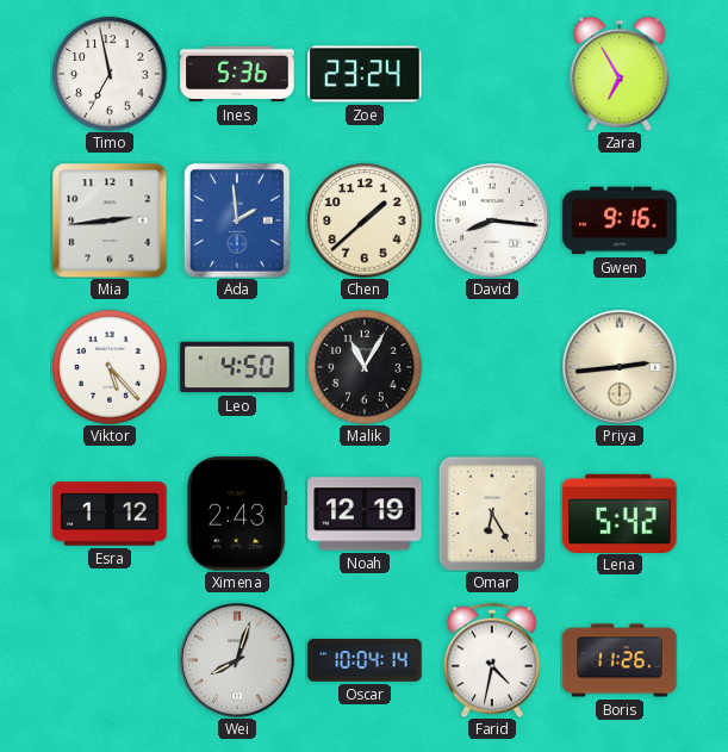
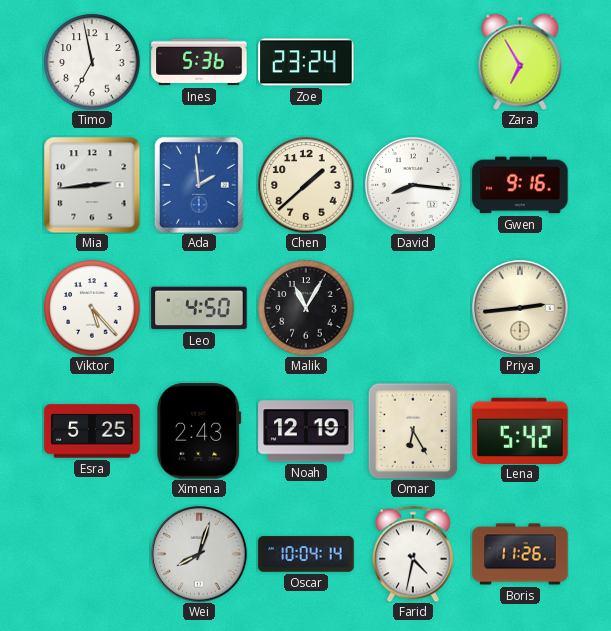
Esra: 1:12 -> 5:25 (92, 431)
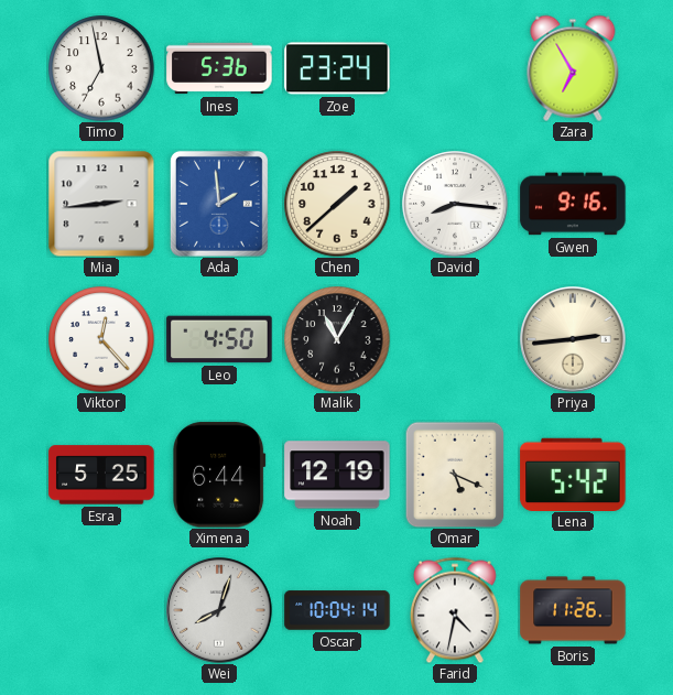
Viktor: 5:23 -> 12:23 (101, 339)
Ximena: 2:43 -> 6:44 (219, 475)
Omar: 6:25 -> 5:19 (455, 475)
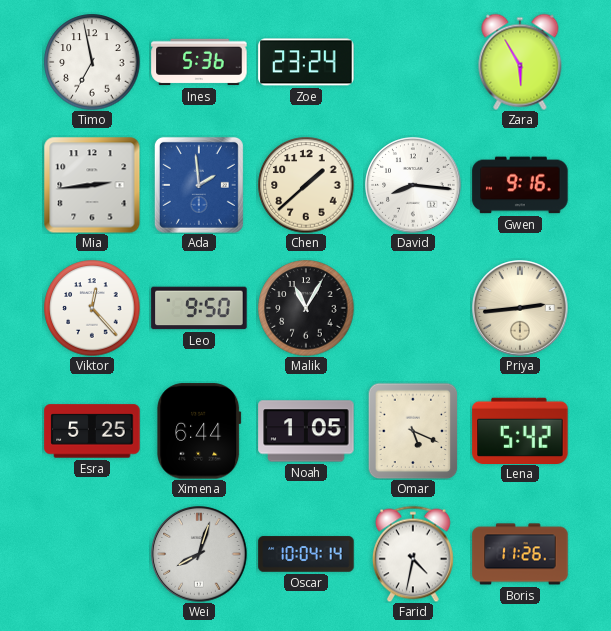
Zara: 6:55 -> 5:55 (520, 62)
Leo: 4:50 -> 9:50 (199, 308)
Noah: 12:19 -> 1:05 (306, 431)
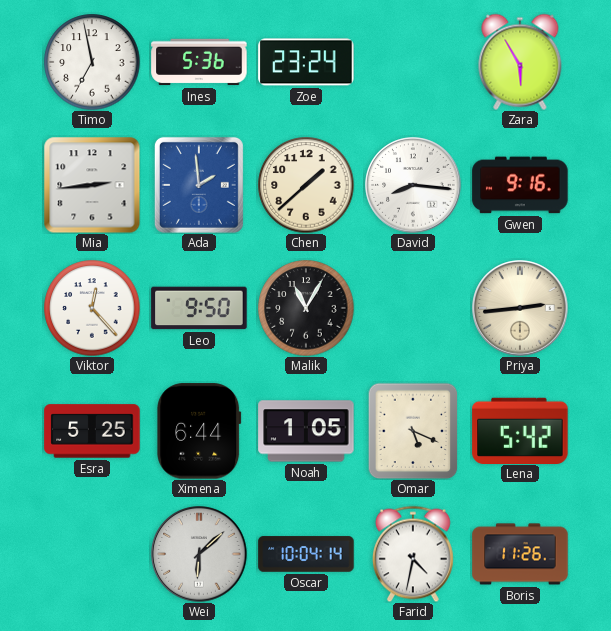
Wei: 8:03 -> 6:08 (199, 554)
